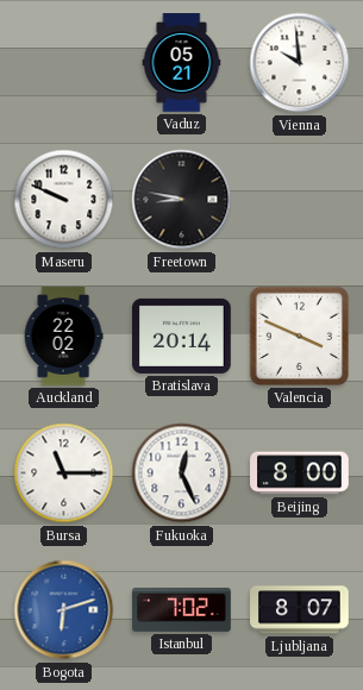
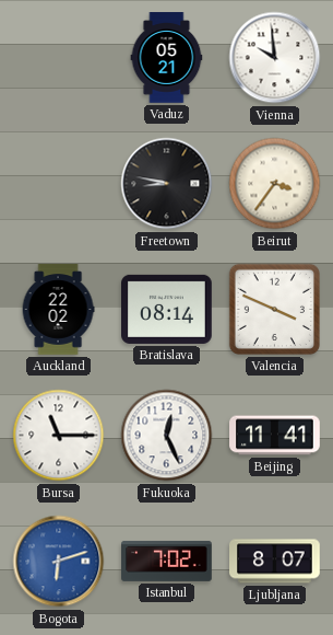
Maseru: 9:49 -> none (64, 200)
Beirut: none -> 3:36 (275, 184)
Bratislava: 20:14 -> 08:14 (167, 309)
Beijing: 8:00 -> 11:41 (275, 436)
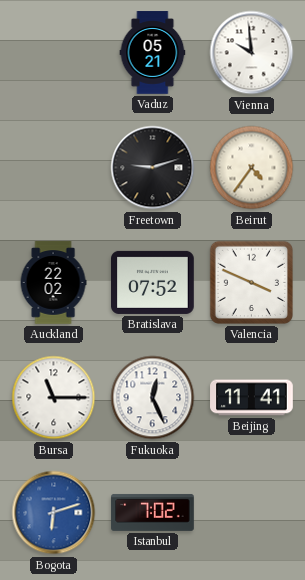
Freetown: 8:47 -> 9:12 (153, 168)
Beirut: 3:36 -> 4:36 (252, 168)
Bratislava: 08:14 -> 07:52 (153, 282)
Ljubljana: 8:07 -> none (275, 562)
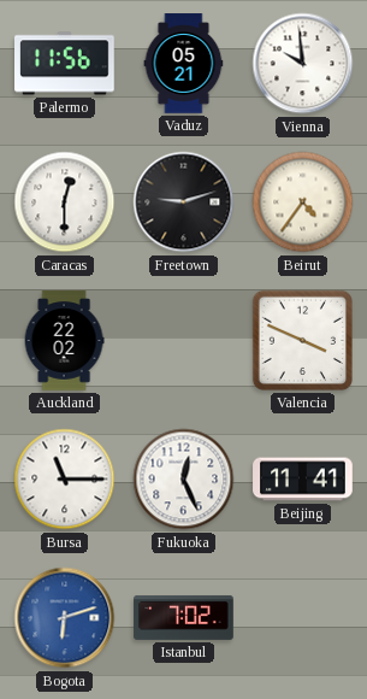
Palermo: none -> 11:56 (65, 64)
Caracas: none -> 12:30 (65, 202)
Bratislava: 07:52 -> none (153, 282)
